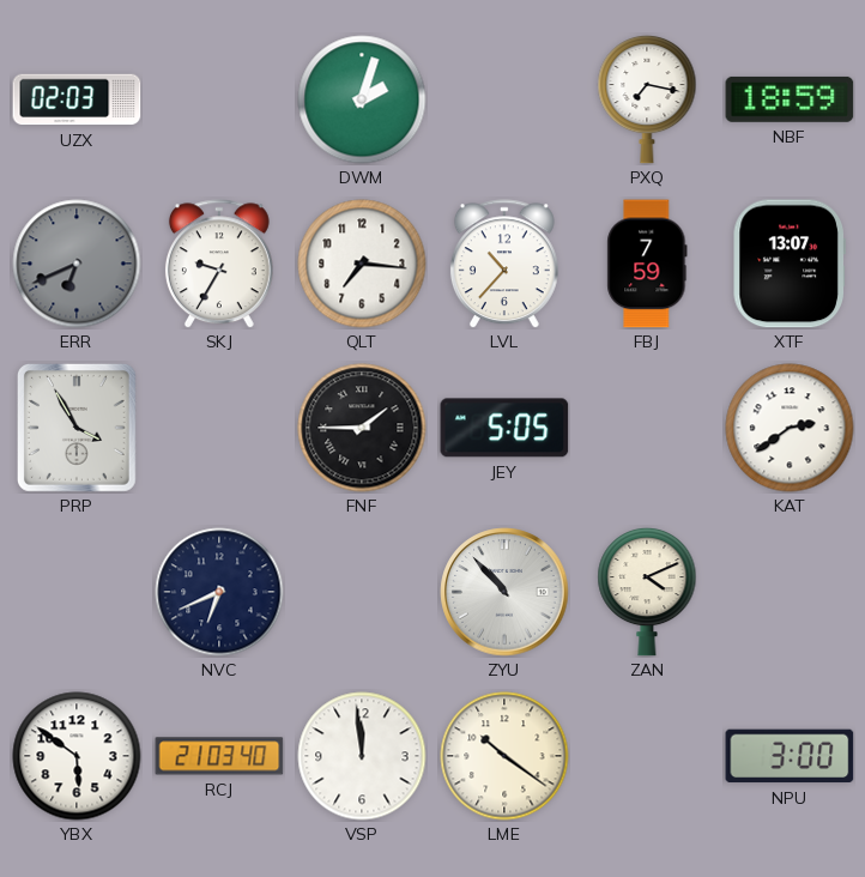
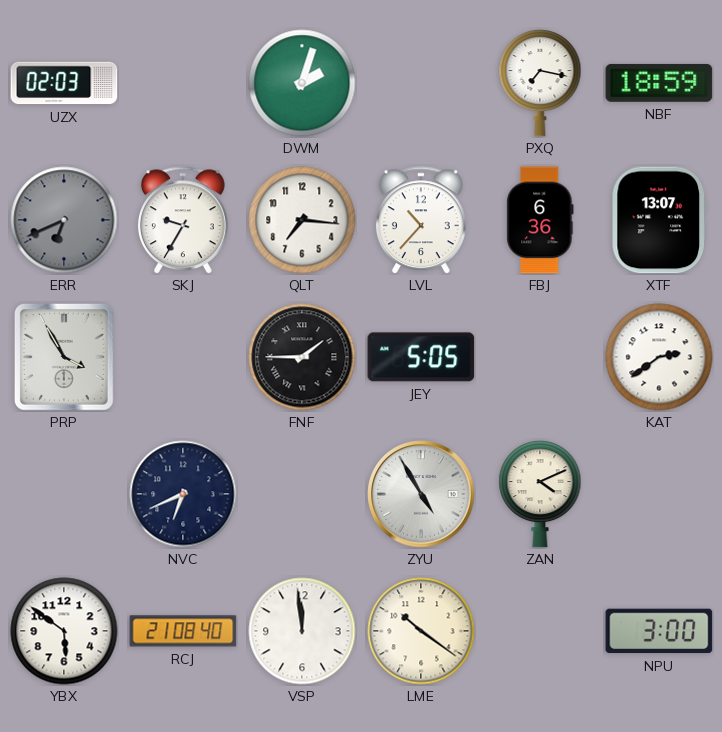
FBJ: 7:59 -> 6:36 (540, 220)
ZYU: 10:53 -> 4:55 (421, 494)
RCJ: 21:03 -> 21:08 (183, 631)
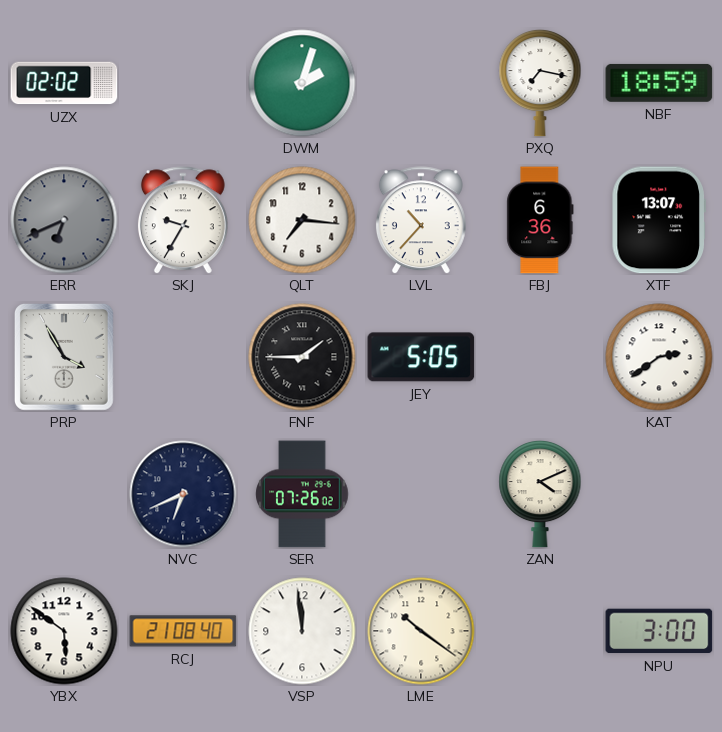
UZX: 02:03 -> 02:02 (64, 83)
SER: none -> 07:26 (302, 494)
ZYU: 4:55 -> none (421, 494)
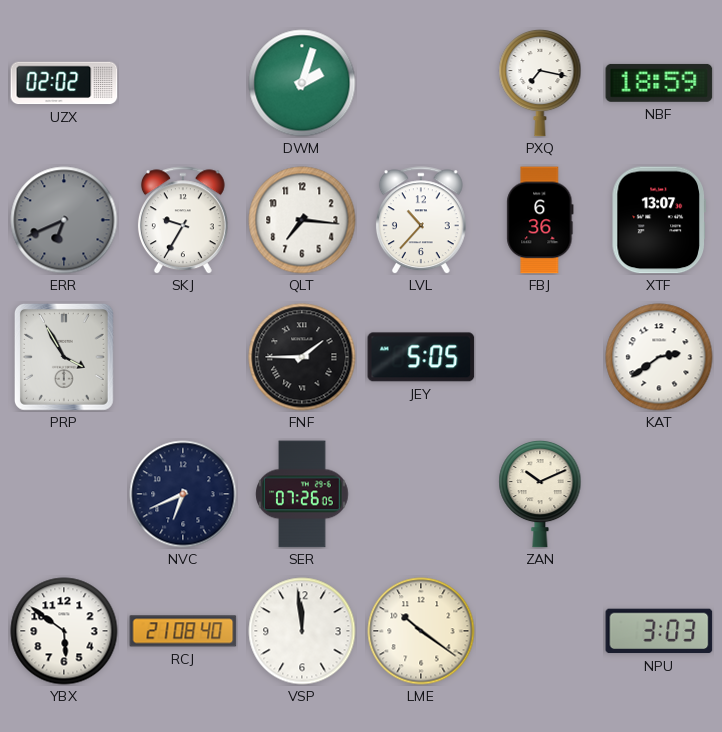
SER: 07:26:02 -> 07:26:05 (302, 494)
ZAN: 4:11 -> 10:11 (540, 494)
NPU: 3:00 -> 3:03 (659, 631)
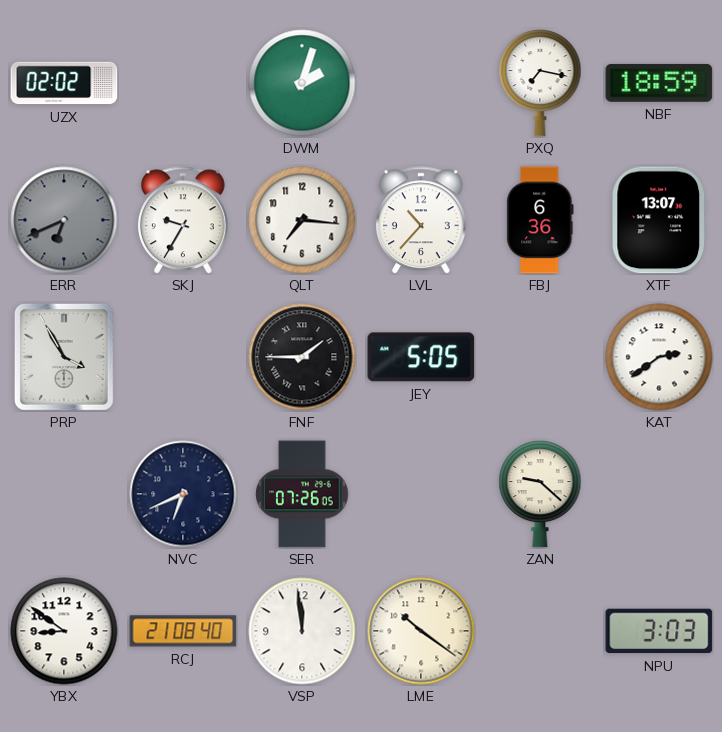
ZAN: 10:11 -> 9:22 (540, 494)
YBX: 5:51 -> 8:51 (64, 631)
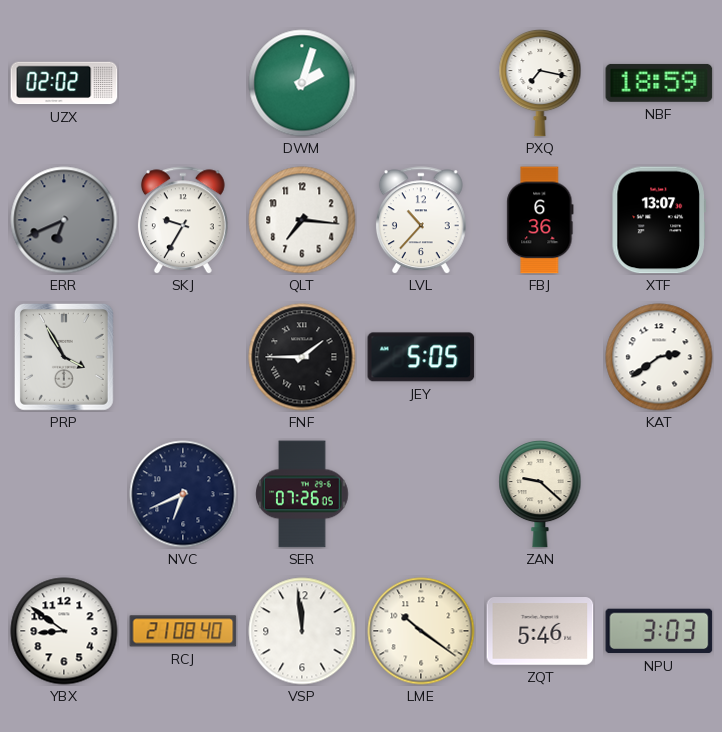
ZQT: none -> 5:46 (540, 631)
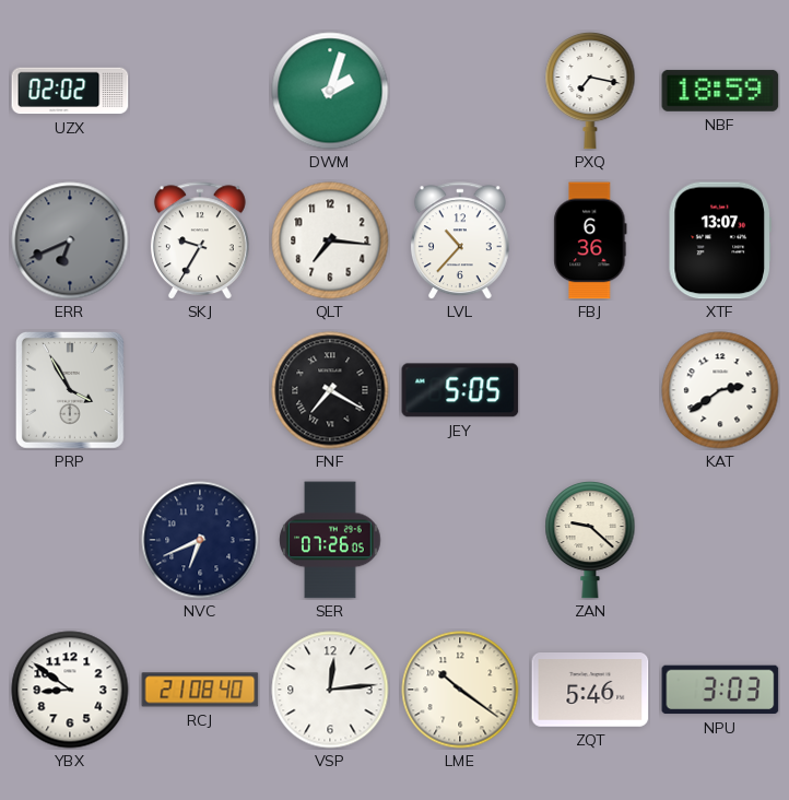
FNF: 1:45 -> 7:20 (330, 390)
VSP: 11:59 -> 12:14 (330, 690)
